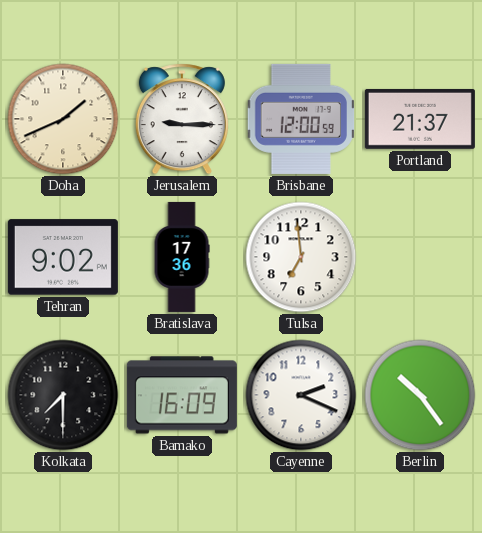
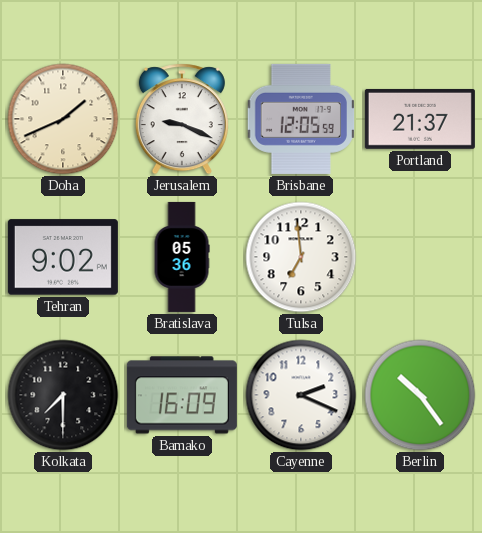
Jerusalem: 9:15 -> 9:19 (182, 119)
Brisbane: 12:00 -> 12:05 (300, 119)
Bratislava: 17:36 -> 05:36 (182, 257)
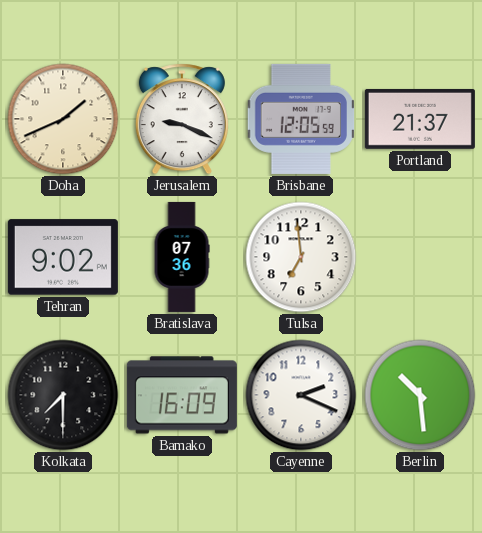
Bratislava: 05:36 -> 07:36 (182, 257)
Berlin: 10:24 -> 10:29 (420, 395)
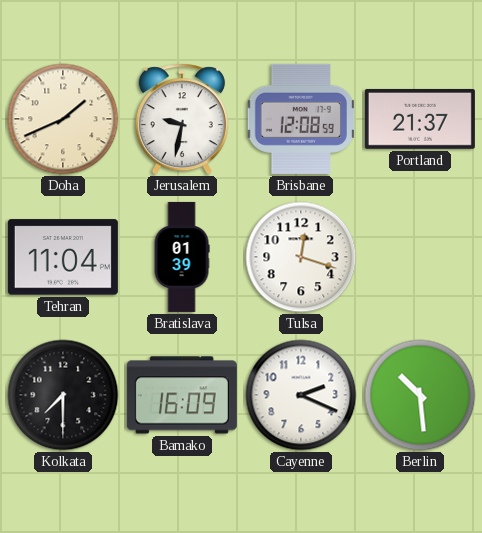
Jerusalem: 9:19 -> 9:32 (182, 119)
Brisbane: 12:05 -> 12:08 (300, 119)
Tehran: 9:02 -> 11:04 (63, 257)
Bratislava: 07:36 -> 01:39 (182, 257)
Tulsa: 6:59 -> 12:18 (301, 257)
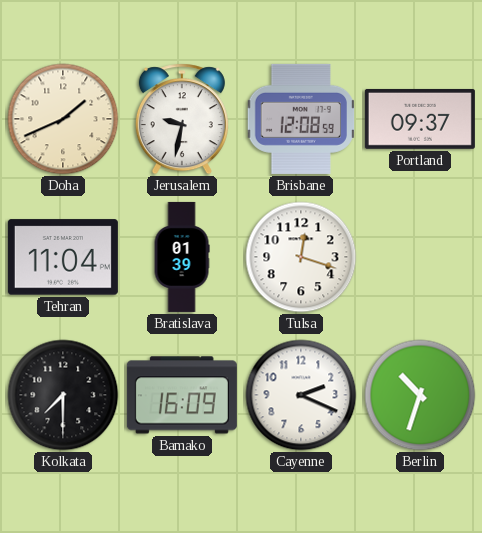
Portland: 21:37 -> 09:37 (420, 119)
Berlin: 10:29 -> 10:33 (420, 395)
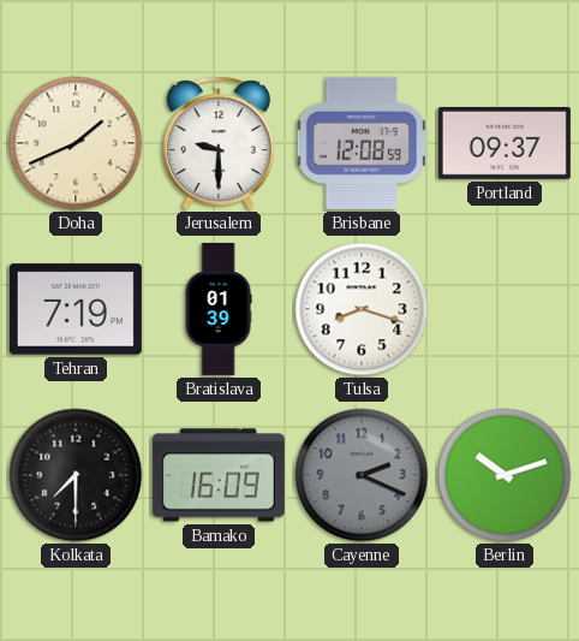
Jerusalem: 9:32 -> 9:30 (219, 143)
Tehran: 11:04 -> 7:19 (76, 309)
Tulsa: 12:18 -> 8:18 (362, 309)
Cayenne dial: white -> grey (362, 475)
Berlin: 10:33 -> 10:12 (505, 475)
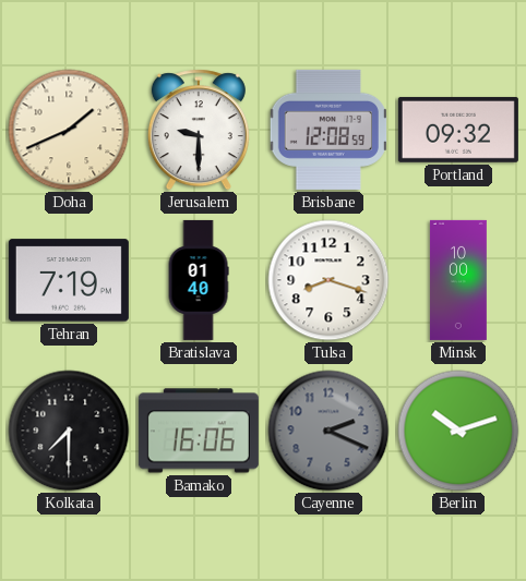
Portland: 09:37 -> 09:32 (458, 130)
Bratislava: 01:39 -> 01:40 (199, 280)
Minsk: none -> 10:00 (458, 280)
Bamako: 16:09 -> 16:06 (199, 431)
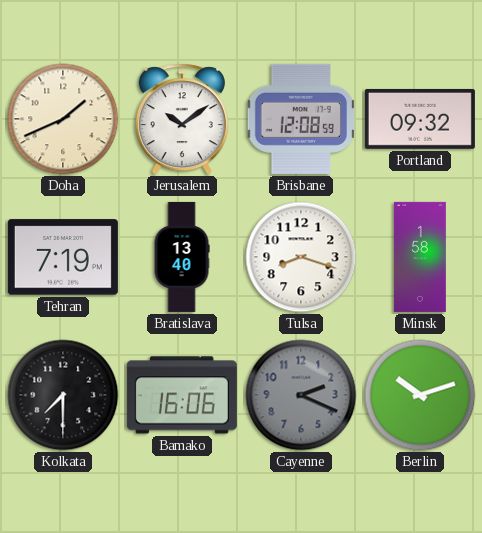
Jerusalem: 9:30 -> 10:09 (182, 119)
Bratislava: 01:40 -> 13:40 (182, 257)
Minsk: 10:00 -> 1:58 (420, 257)
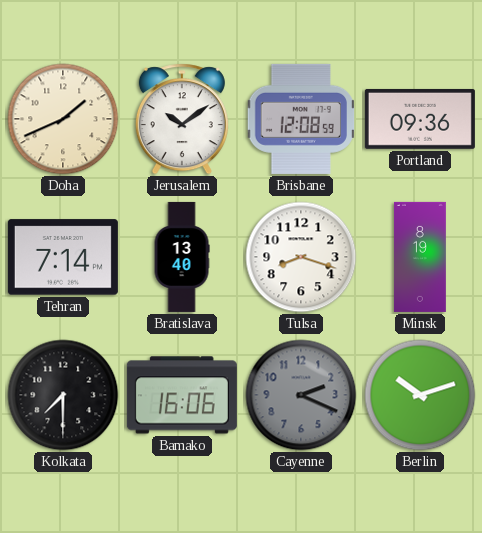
Portland: 09:32 -> 09:36 (420, 119)
Tehran: 7:19 -> 7:14 (63, 257)
Minsk: 1:58 -> 8:19 (420, 257)
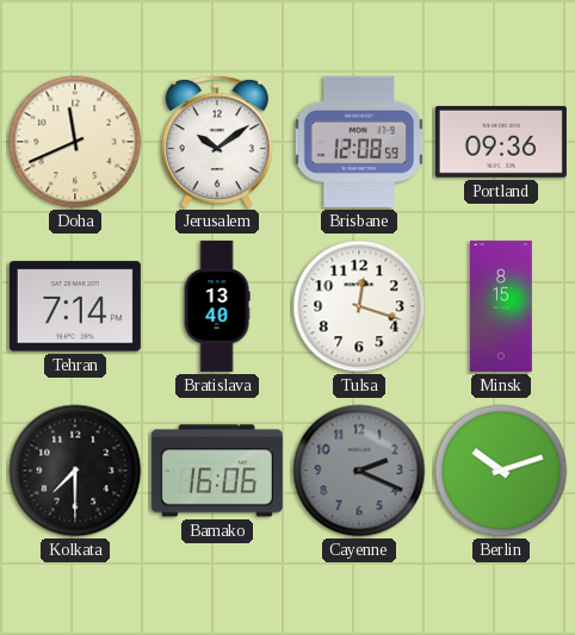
Doha: 1:41 -> 11:41 (75, 142)
Tulsa: 8:18 -> 12:18 (359, 306)
Minsk: 8:19 -> 8:15 (501, 306)
